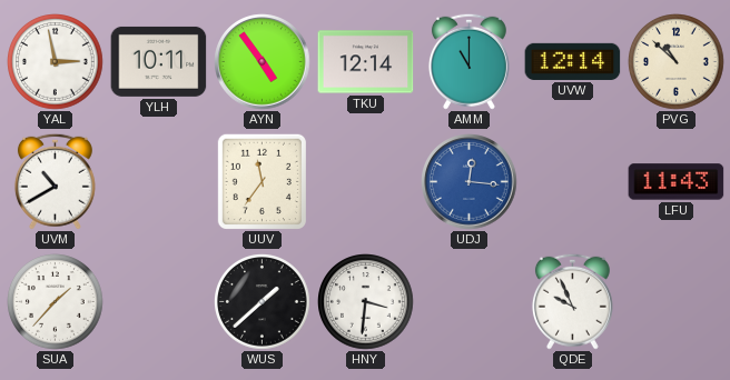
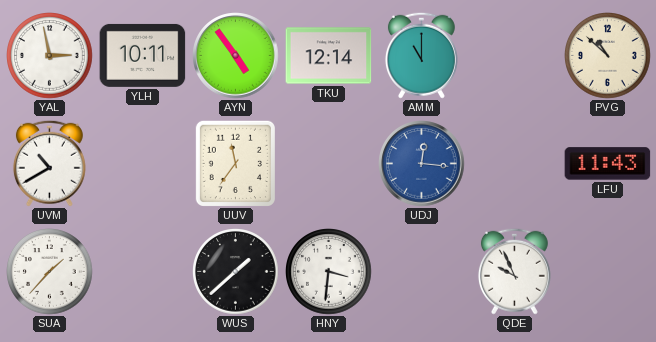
UVW: 12:14 -> none (573, 61)
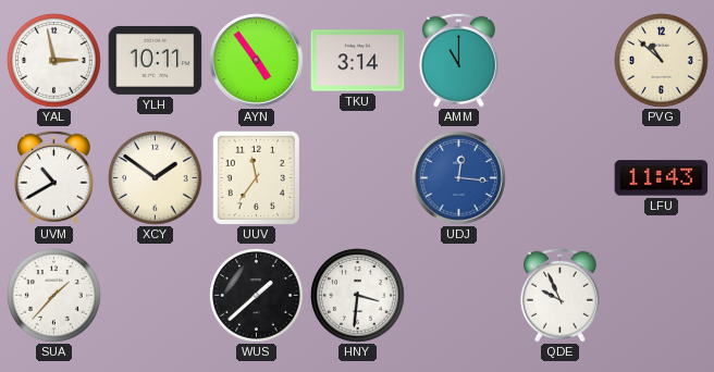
TKU: 12:14 -> 3:14 (358, 61)
XCY: none -> 1:51 (156, 178)
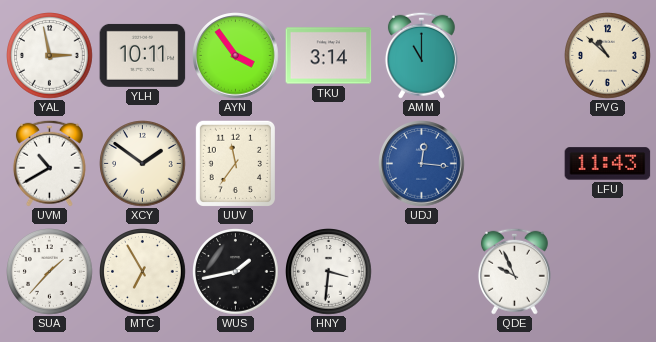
AYN: 4:54 -> 3:54 (236, 56)
MTC: none -> 6:55 (143, 272)
WUS: 1:38 -> 1:43 (236, 272)
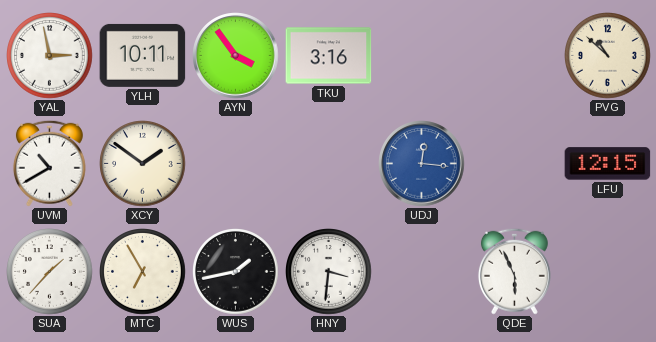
TKU: 3:14 -> 3:16 (329, 56)
AMM: 11:00 -> none (421, 55)
UUV: 11:36 -> none (235, 163)
LFU: 11:43 -> 12:15 (608, 164)
QDE: 9:56 -> 5:56 (514, 271)
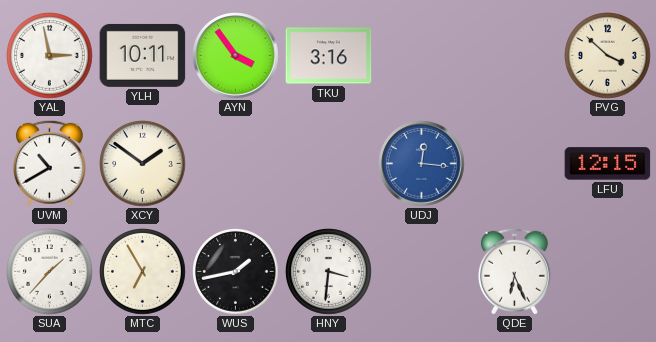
PVG: 10:52 -> 3:52 (608, 56)
QDE: 5:56 -> 6:26 (514, 271)
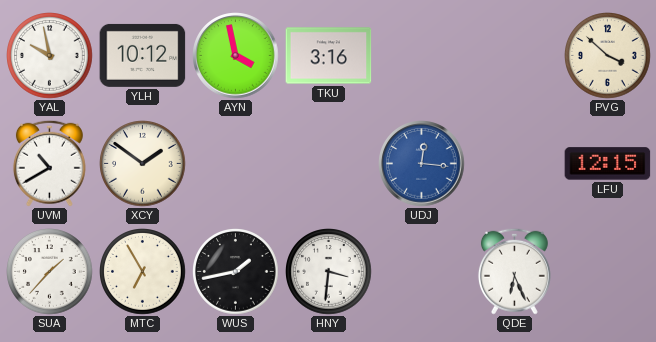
YAL: 2:58 -> 9:58 (50, 56)
YLH: 10:11 -> 10:12 (143, 55)
AYN: 3:54 -> 3:58 (236, 56)
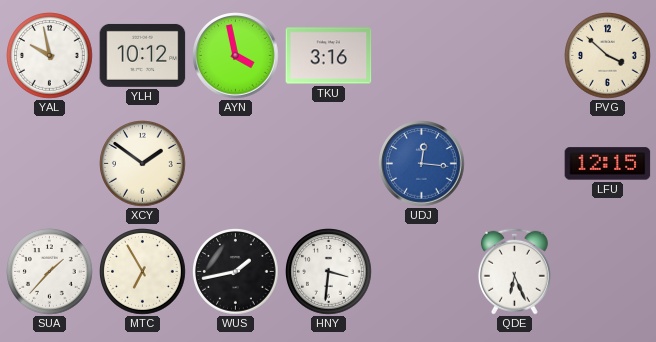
UVM: 10:40 -> none (49, 163)
